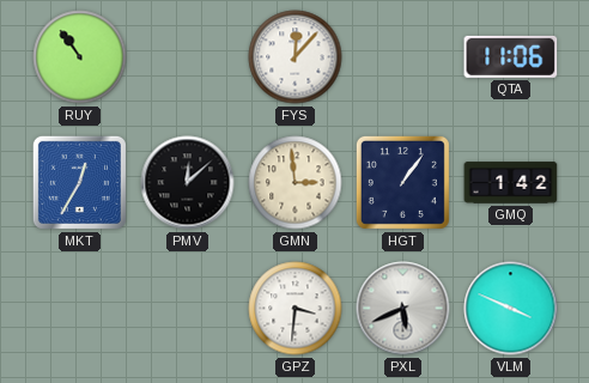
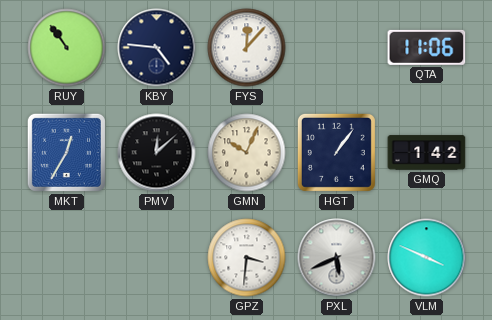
KBY: none -> 4:46 (157, 48)
GMN: 2:59 -> 10:04 (247, 153)
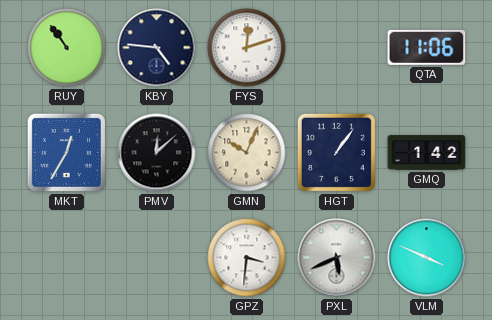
FYS: 12:07 -> 12:12 (247, 48)
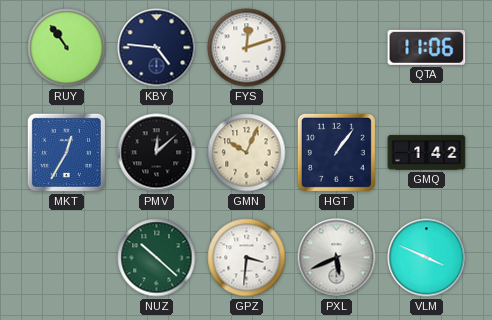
NUZ: none -> 10:22 (157, 258)
